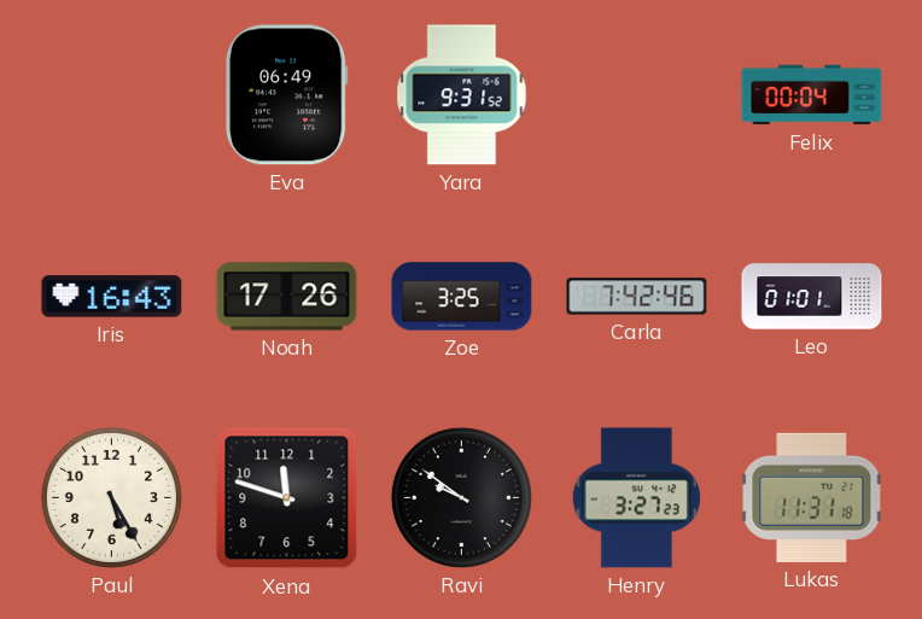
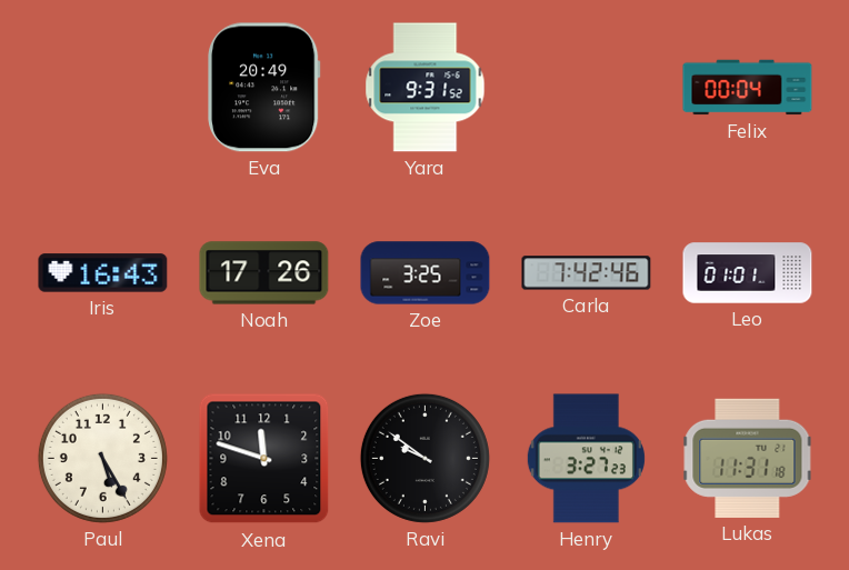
Eva: 06:49 -> 20:49 (264, 88)
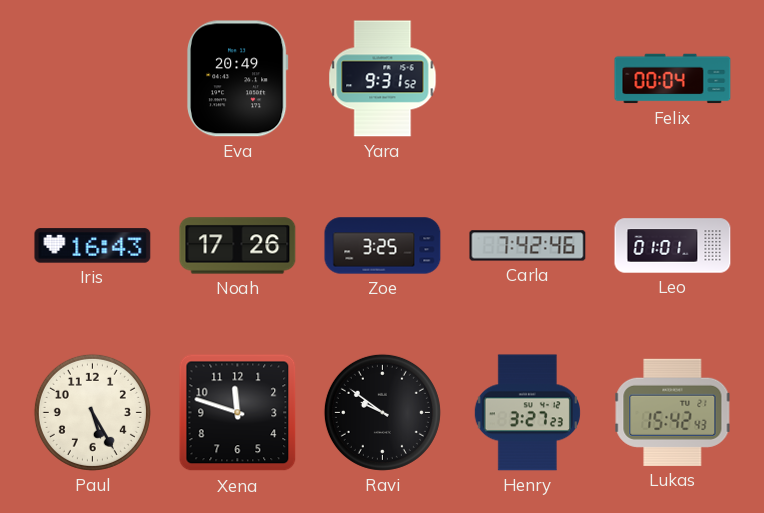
Lukas: 11:31 -> 15:42 (673, 412)
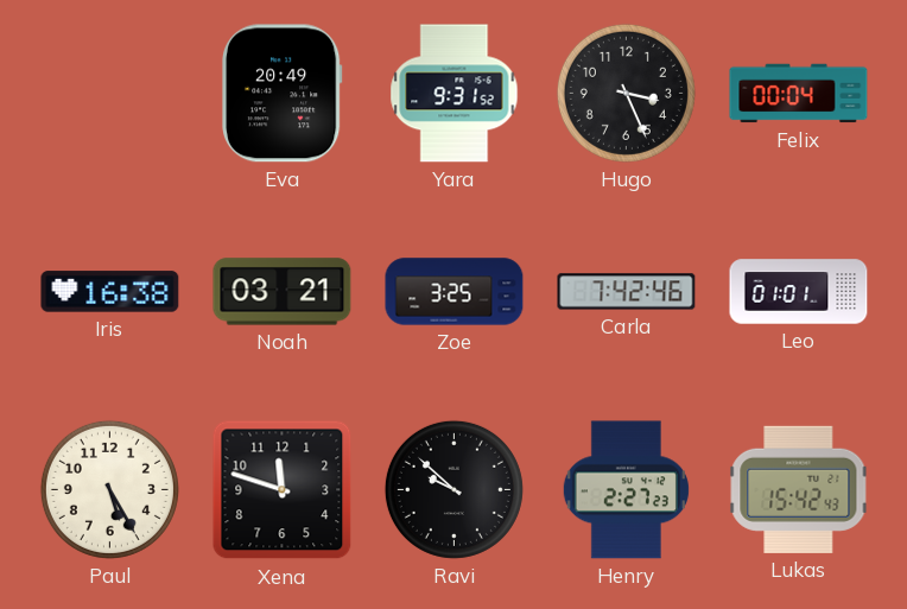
Hugo: none -> 3:26 (626, 93)
Iris: 16:43 -> 16:38 (110, 292)
Noah: 17:26 -> 03:21 (283, 292)
Ravi: 9:51 -> 9:52 (453, 489)
Henry: 3:27 -> 2:27 (626, 490)
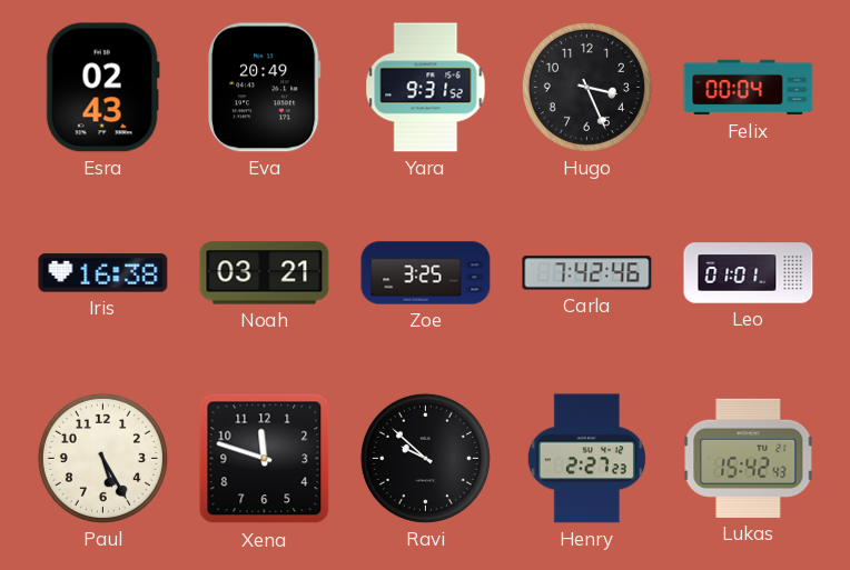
Esra: none -> 02:43 (102, 88)
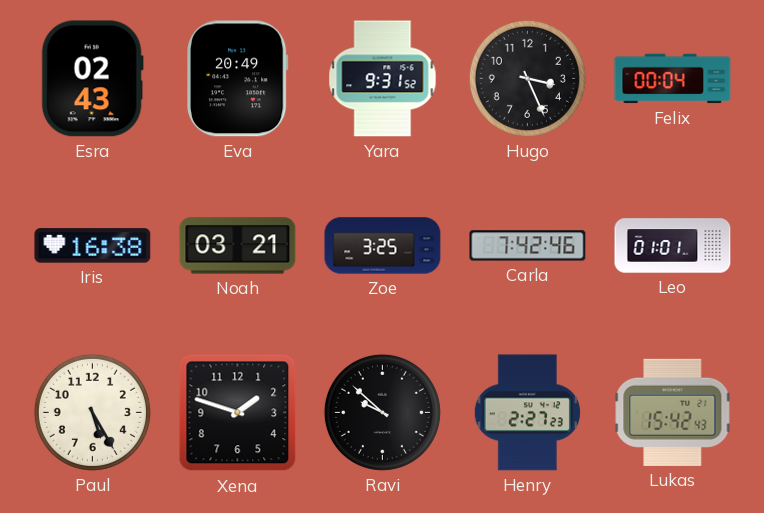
Xena: 11:48 -> 1:48 (238, 413)
